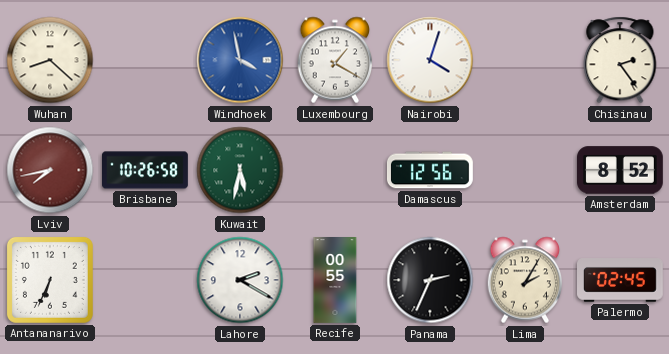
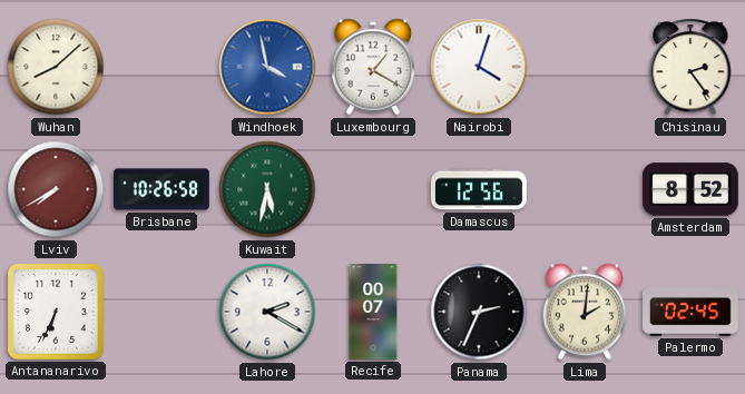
Wuhan: 8:22 -> 8:08 (56, 67)
Lviv: 7:43 -> 7:40 (56, 189)
Recife: 00:55 -> 00:07 (373, 313)
Lima: 2:05 -> 2:01 (585, 312)
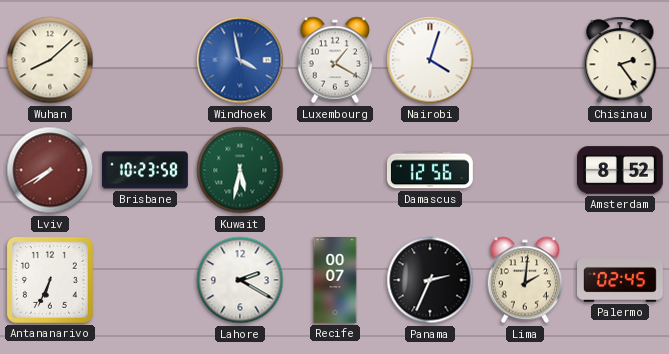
Brisbane: 10:26 -> 10:23 (146, 170)
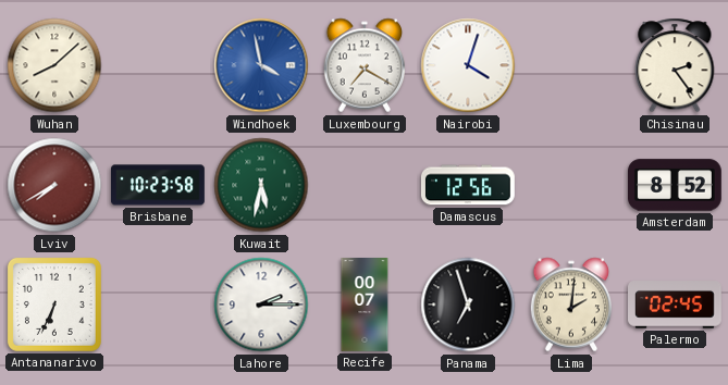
Luxembourg: 1:20 -> 7:20 (365, 65)
Lahore: 2:20 -> 2:15 (261, 305)
Panama: 2:34 -> 6:57 (468, 305)
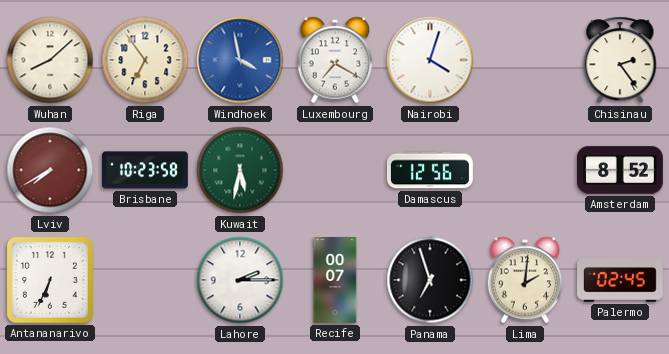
Riga: none -> 6:54 (145, 60)
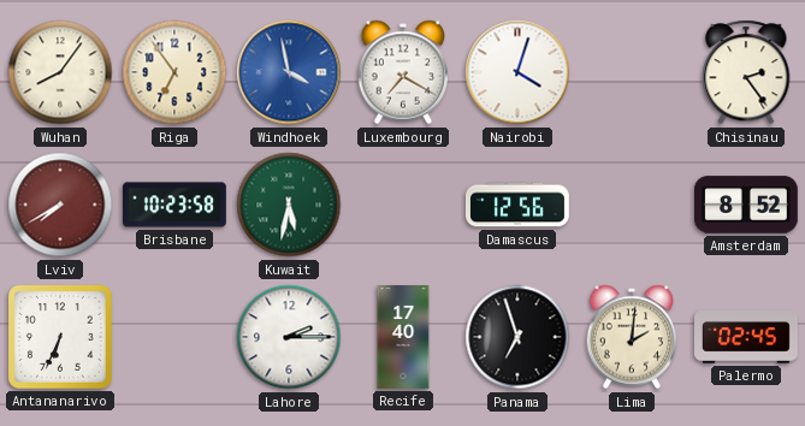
Wuhan: 8:08 -> 8:06 (60, 72)
Recife: 00:07 -> 17:40 (403, 338)
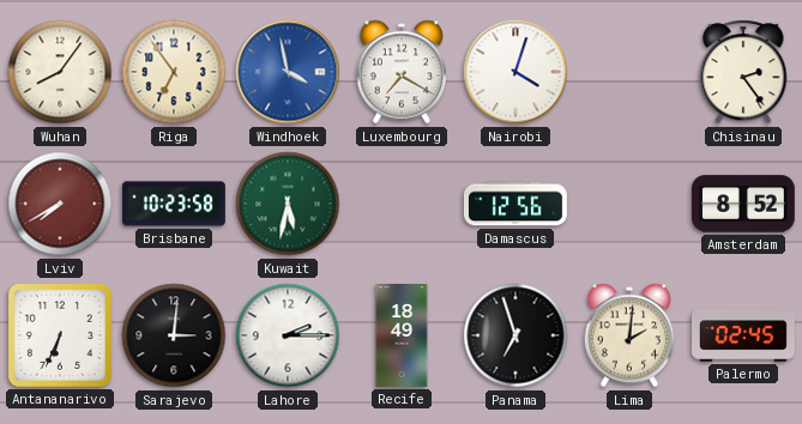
Sarajevo: none -> 3:01 (174, 335)
Recife: 17:40 -> 18:49 (402, 337)
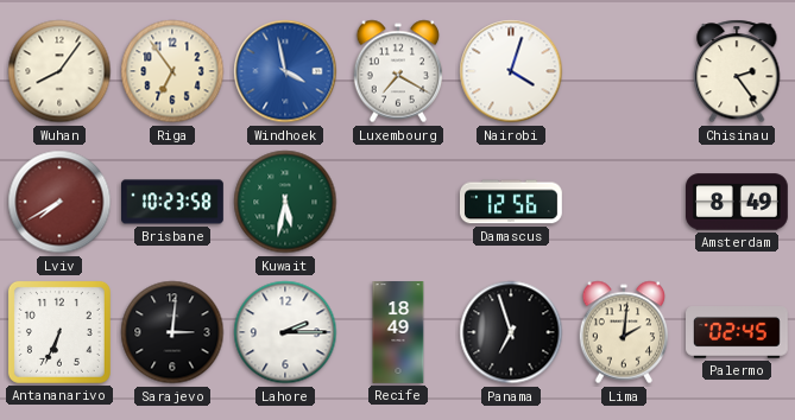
Amsterdam: 8:52 -> 8:49 (738, 202)
